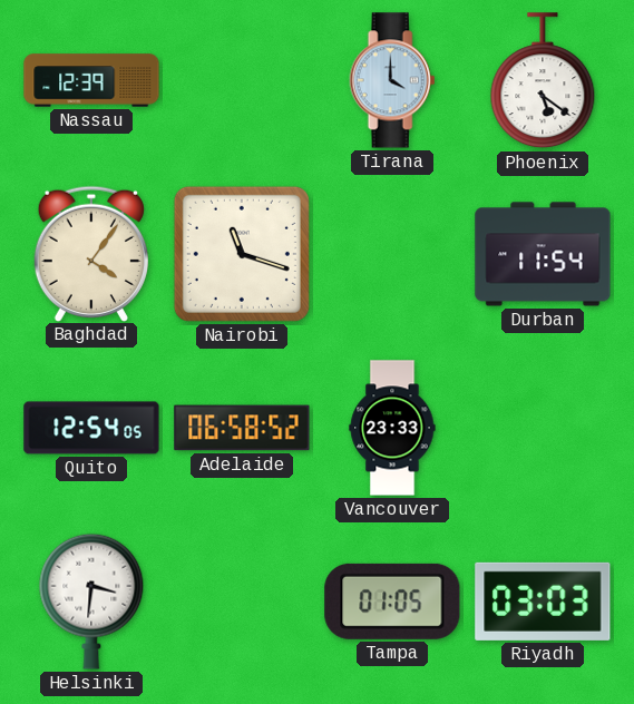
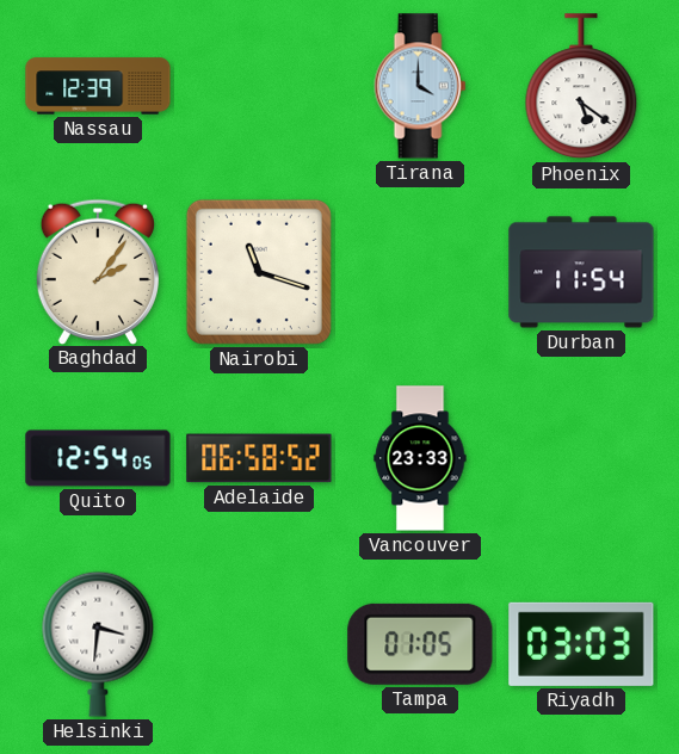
Baghdad: 4:06 -> 2:06 (97, 271)
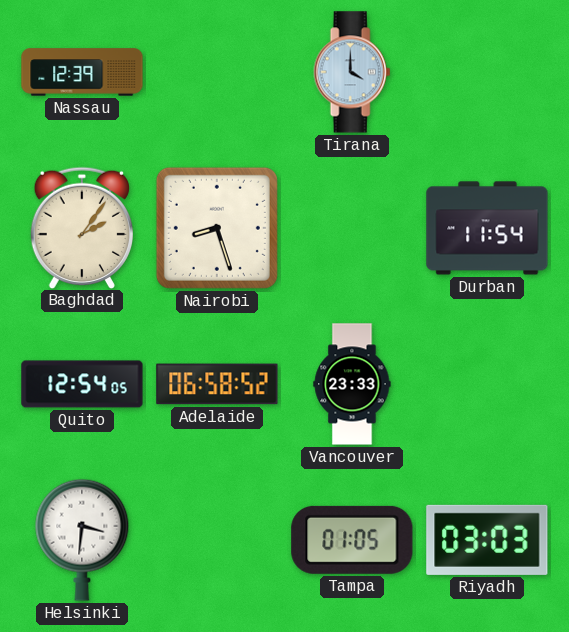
Phoenix: 5:21 -> none (581, 87)
Nairobi: 11:18 -> 8:27 (217, 228)
